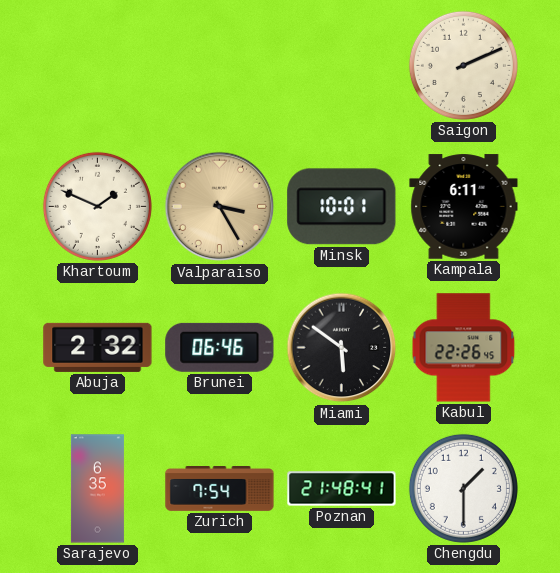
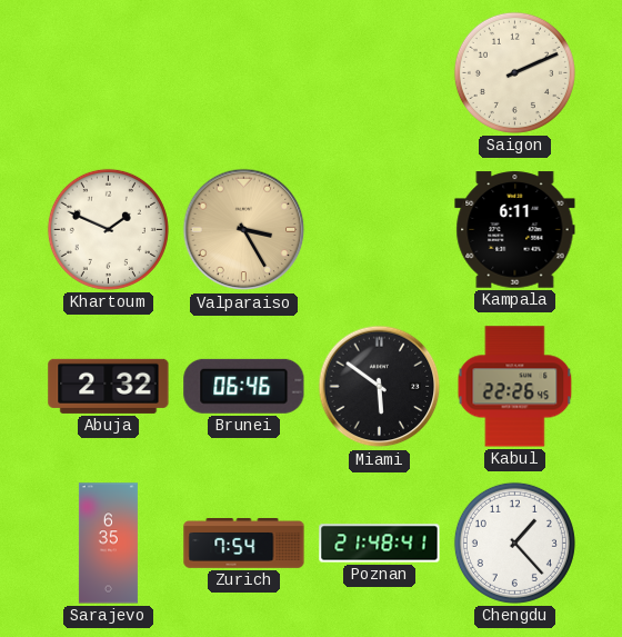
Minsk: 10:01 -> none (342, 207)
Chengdu: 1:30 -> 1:23 (514, 543)
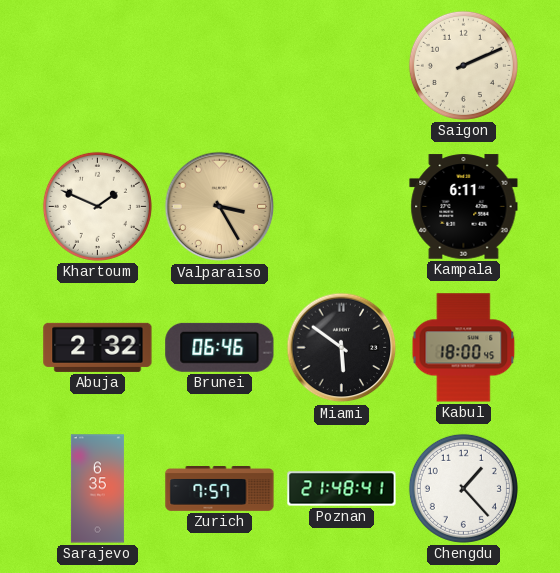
Kabul: 22:26 -> 18:00 (464, 348)
Zurich: 7:54 -> 7:57 (220, 489)
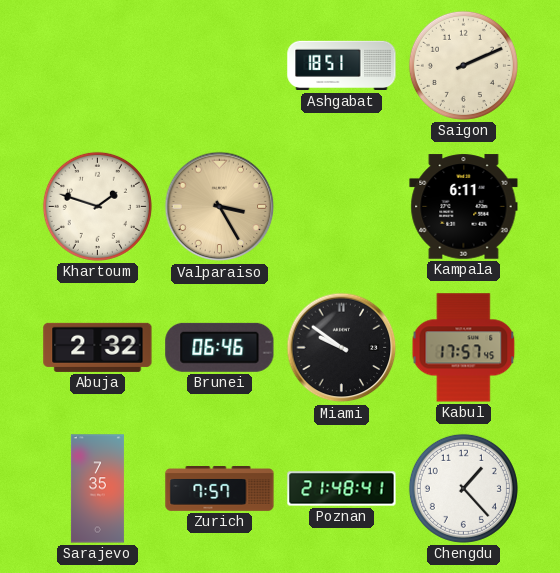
Ashgabat: none -> 18:51 (342, 66)
Khartoum: 1:49 -> 1:48 (97, 206)
Miami: 5:51 -> 9:51 (342, 348)
Kabul: 18:00 -> 17:57 (464, 348)
Sarajevo: 6:35 -> 7:35 (97, 489)
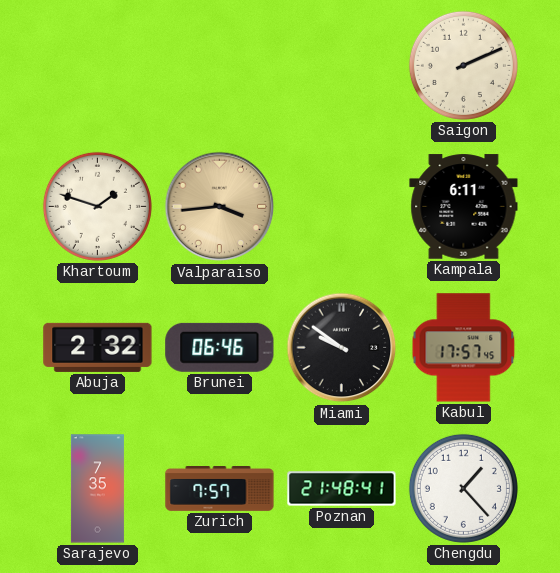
Ashgabat: 18:51 -> none (342, 66)
Valparaiso: 3:25 -> 3:44 (220, 207)
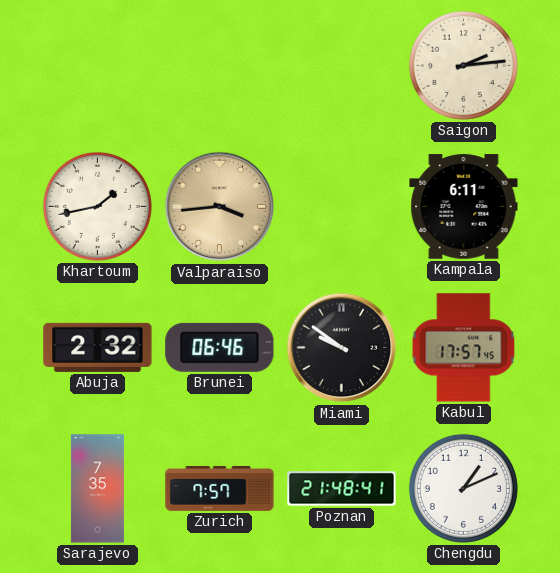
Saigon: 2:11 -> 2:14 (463, 65)
Khartoum: 1:48 -> 1:43 (97, 206)
Chengdu: 1:23 -> 1:11 (463, 488)
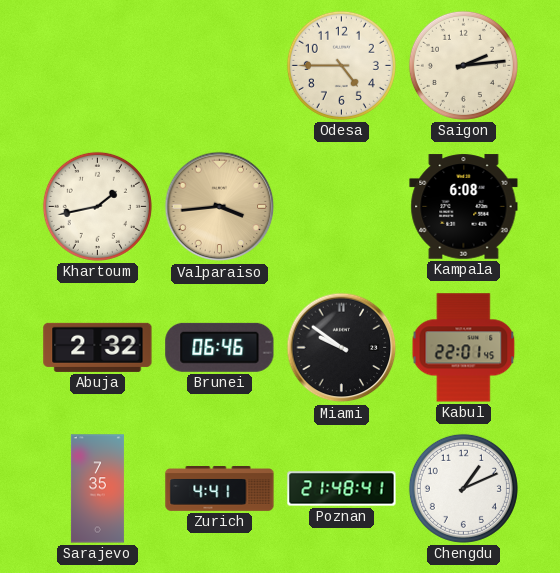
Odesa: none -> 4:45 (341, 65)
Kampala: 6:11 -> 6:08 (464, 207)
Kabul: 17:57 -> 22:01 (464, 348)
Zurich: 7:57 -> 4:41 (220, 489)
